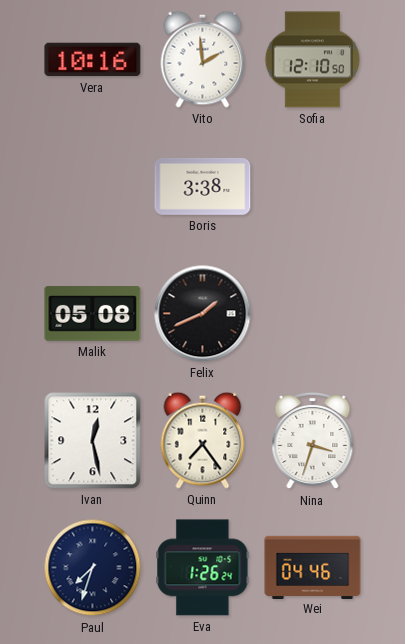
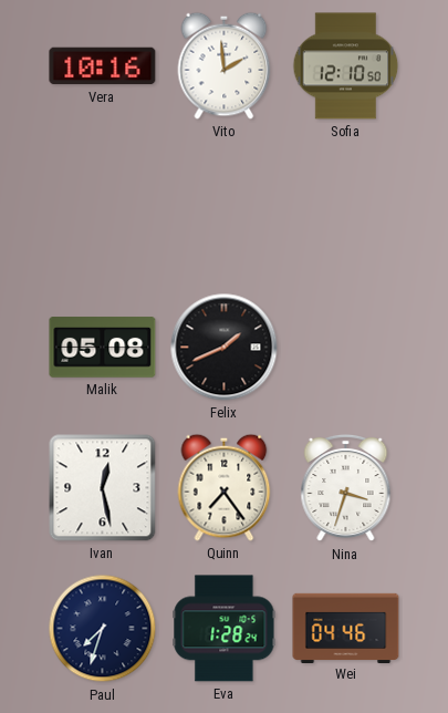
Boris: 3:38 -> none (203, 186)
Eva: 1:26 -> 1:28 (225, 629)
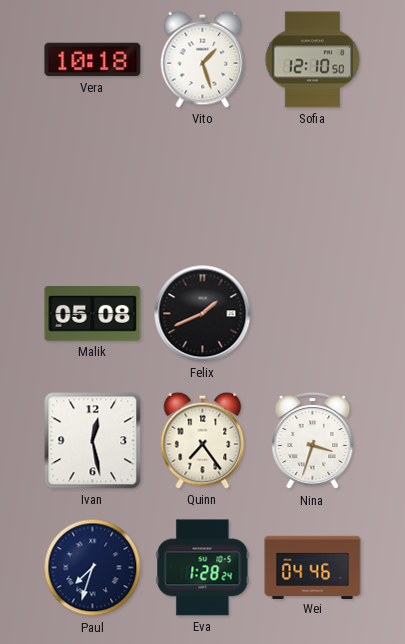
Vera: 10:16 -> 10:18 (93, 60)
Vito: 1:59 -> 1:27 (203, 59)
